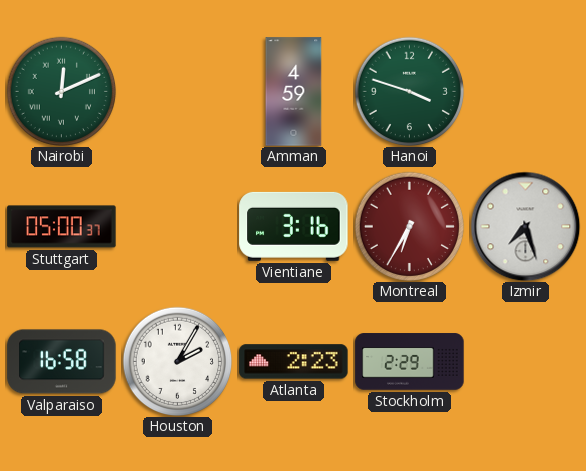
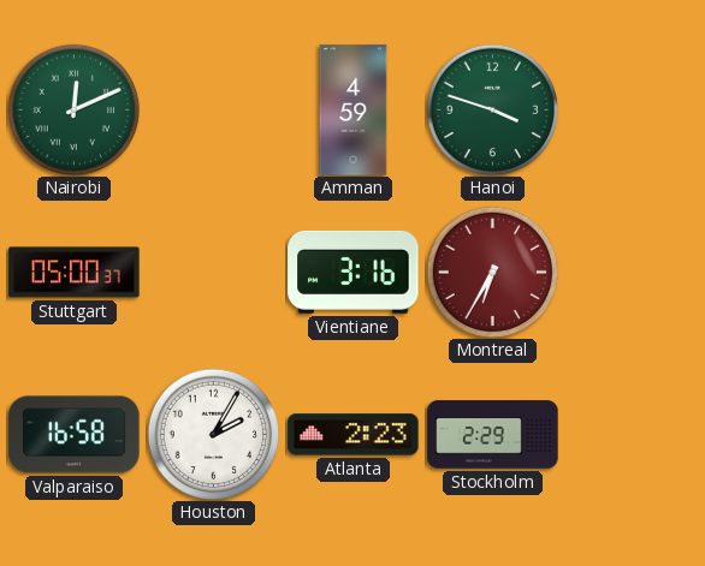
Izmir: 7:27 -> none (525, 226)
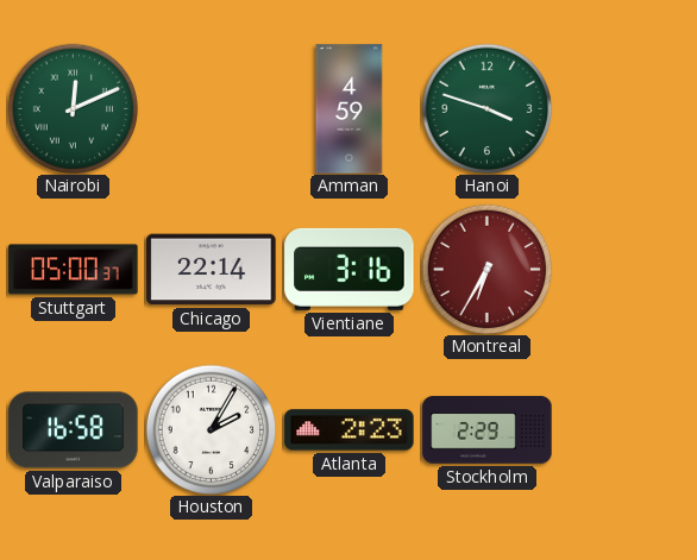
Chicago: none -> 22:14 (212, 270)
